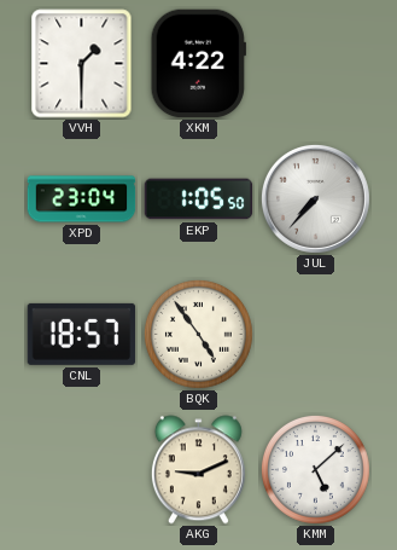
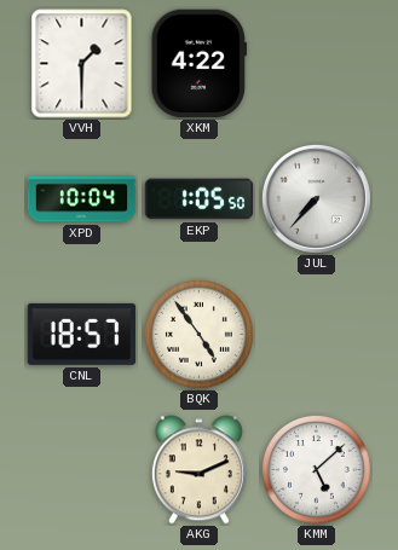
XPD: 23:04 -> 10:04 (82, 199)
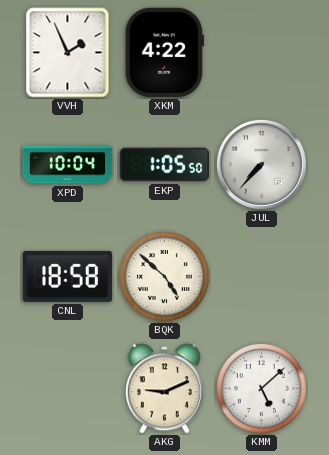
VVH: 1:30 -> 1:56 (68, 53)
CNL: 18:57 -> 18:58 (68, 276)
BQK: 4:54 -> 4:52 (164, 276)
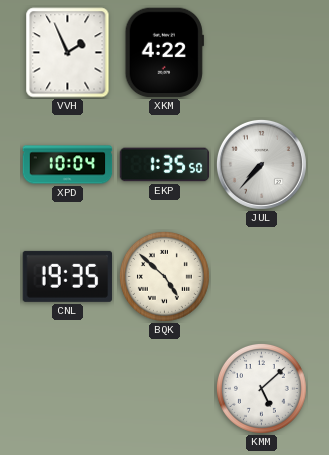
EKP: 1:05 -> 1:35 (165, 165)
CNL: 18:58 -> 19:35 (68, 276)
AKG: 9:11 -> none (164, 389)
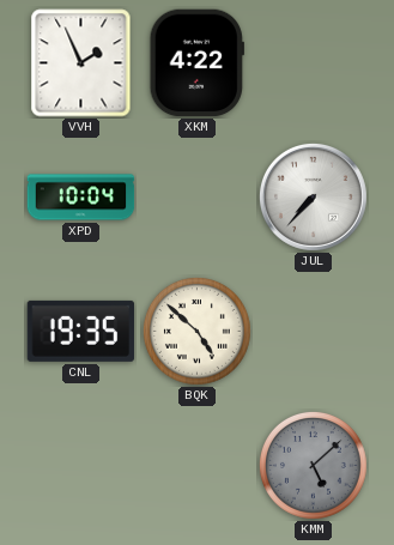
EKP: 1:35 -> none (165, 165)
KMM dial: white -> grey (313, 465)
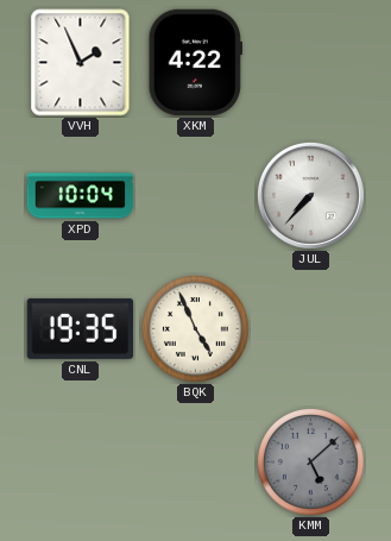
BQK: 4:52 -> 4:56 (195, 328)
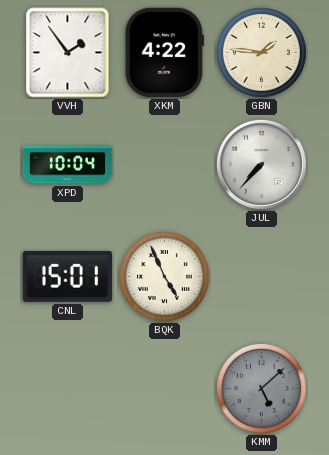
VVH: 1:56 -> 1:54 (68, 53)
GBN: none -> 1:46 (261, 52)
CNL: 19:35 -> 15:01 (68, 276)
